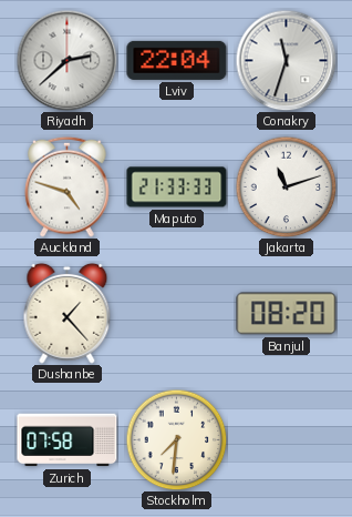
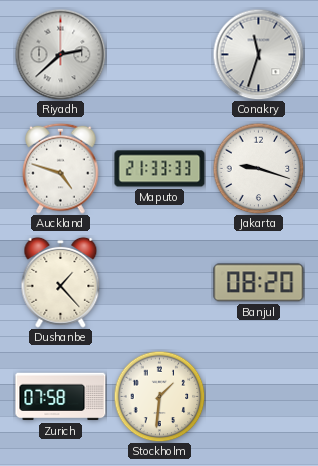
Lviv: 22:04 -> none (177, 60)
Jakarta: 11:12 -> 9:18 (258, 168)
Stockholm: 7:31 -> 1:31 (159, 396)
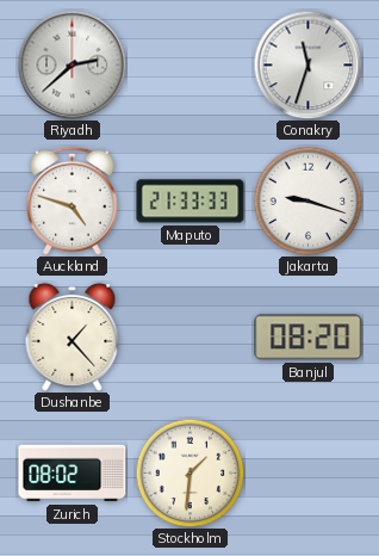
Zurich: 07:58 -> 08:02 (73, 474)
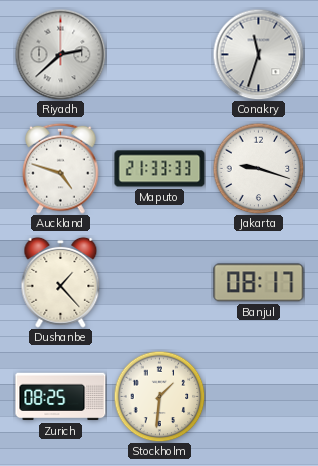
Banjul: 08:20 -> 08:17 (259, 283)
Zurich: 08:02 -> 08:25 (61, 397)
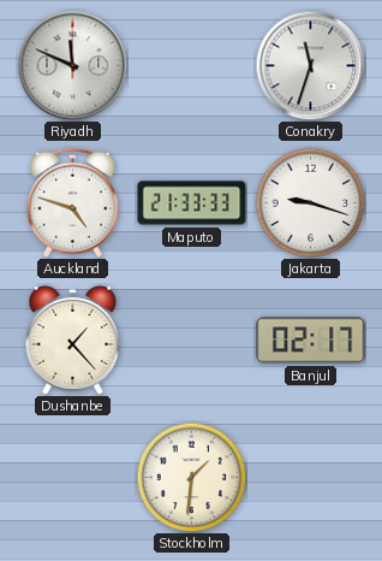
Riyadh: 2:38 -> 11:49 (72, 65)
Banjul: 08:17 -> 02:17 (311, 341)
Zurich: 08:25 -> none (61, 397)
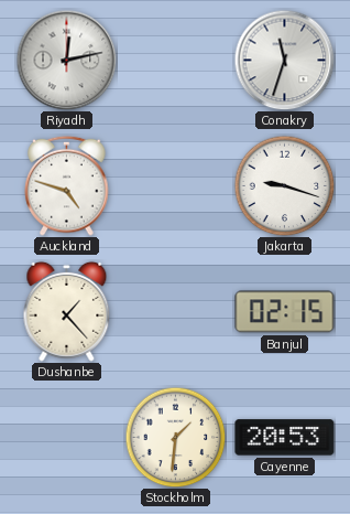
Riyadh: 11:49 -> 12:13 (66, 60)
Maputo: 21:33 -> none (192, 203)
Banjul: 02:17 -> 02:15 (285, 312)
Cayenne: none -> 20:53 (285, 438)
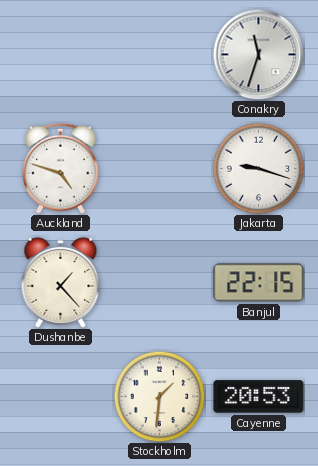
Riyadh: 12:13 -> none (66, 60)
Banjul: 02:15 -> 22:15 (259, 283)
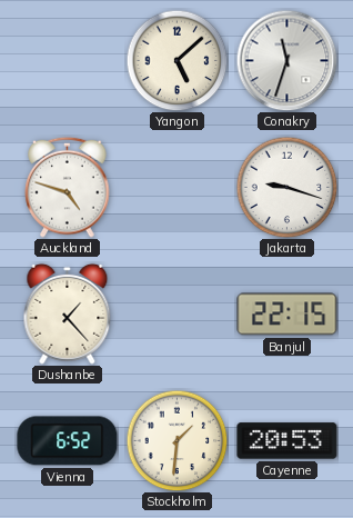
Yangon: none -> 5:08 (176, 60)
Vienna: none -> 6:52 (68, 441)
